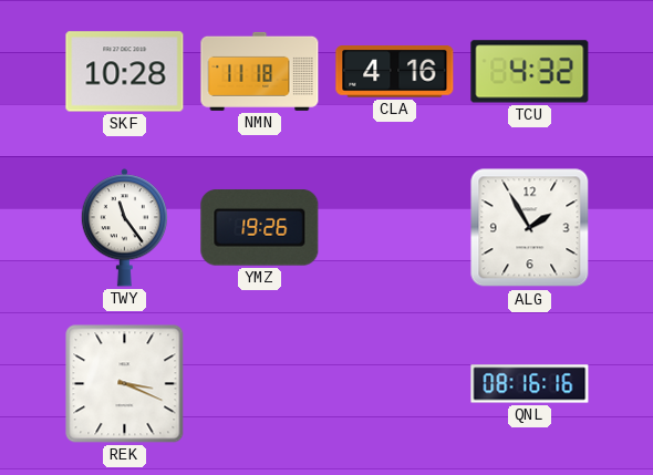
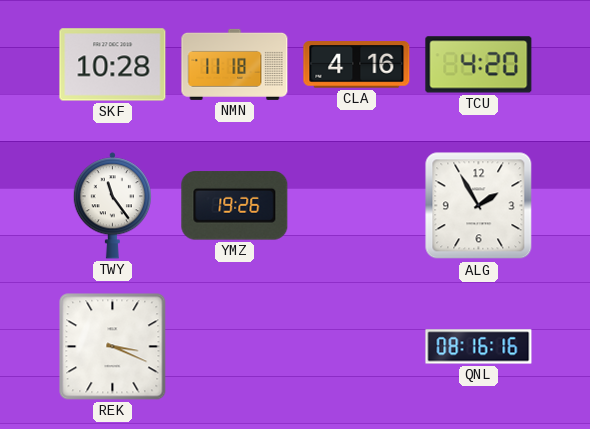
TCU: 4:32 -> 4:20 (479, 65)
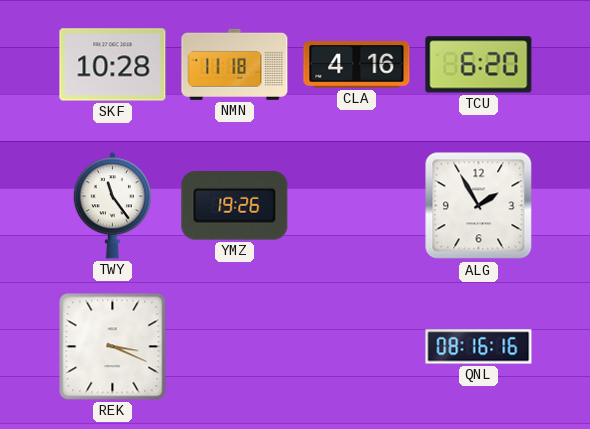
TCU: 4:20 -> 6:20 (479, 65)
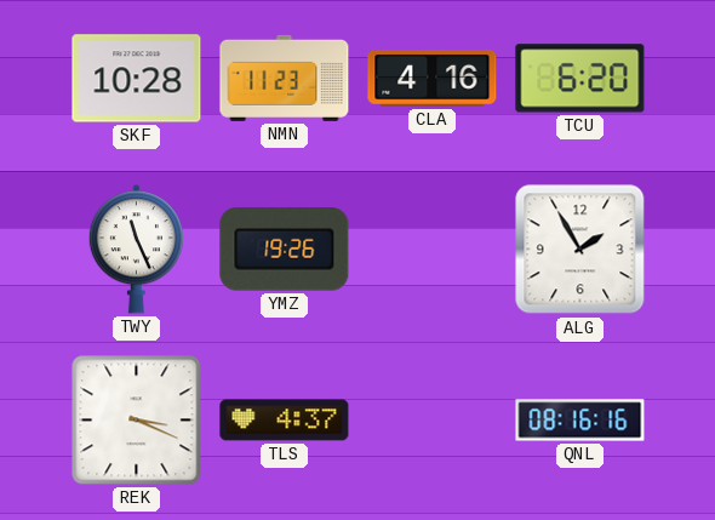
NMN: 11:18 -> 11:23 (285, 78)
TWY: 11:24 -> 11:26 (136, 250)
TLS: none -> 4:37 (285, 421)
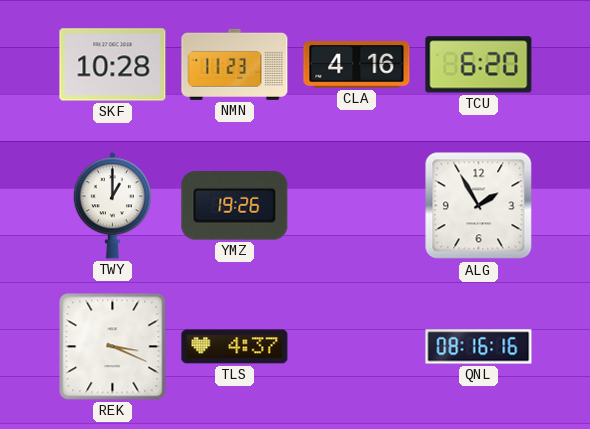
TWY: 11:26 -> 1:00 (112, 206)
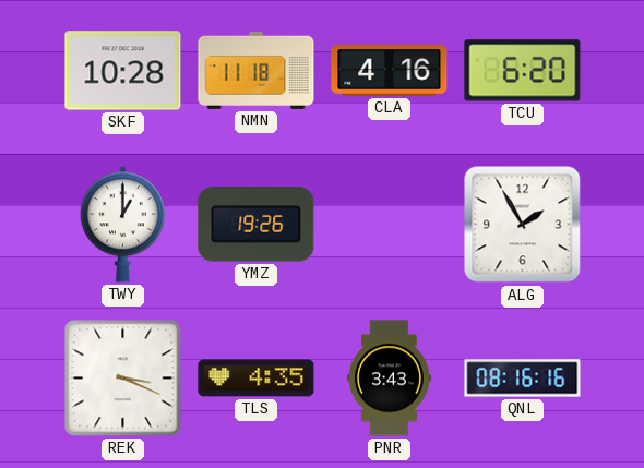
NMN: 11:23 -> 11:18 (257, 70)
TLS: 4:37 -> 4:35 (257, 379)
PNR: none -> 3:43 (389, 379)
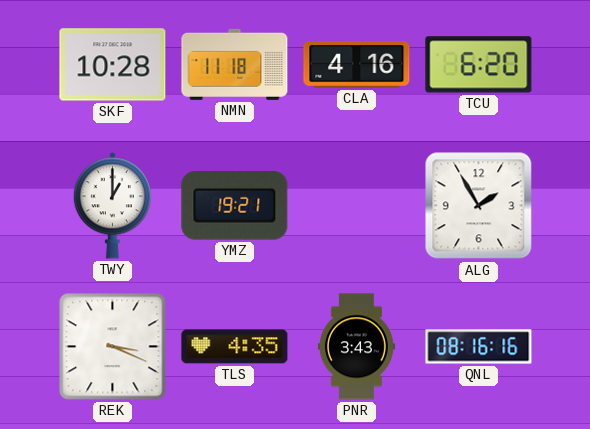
YMZ: 19:26 -> 19:21 (235, 206)
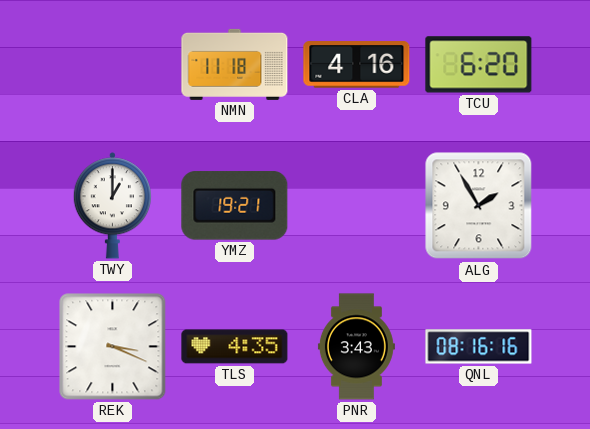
SKF: 10:28 -> none (113, 65)
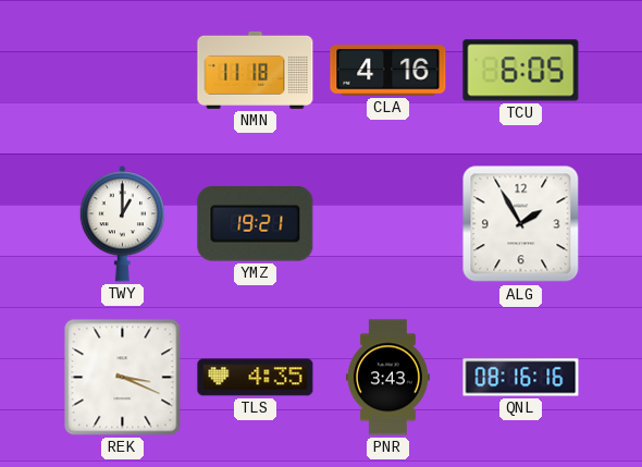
TCU: 6:20 -> 6:05 (521, 71)
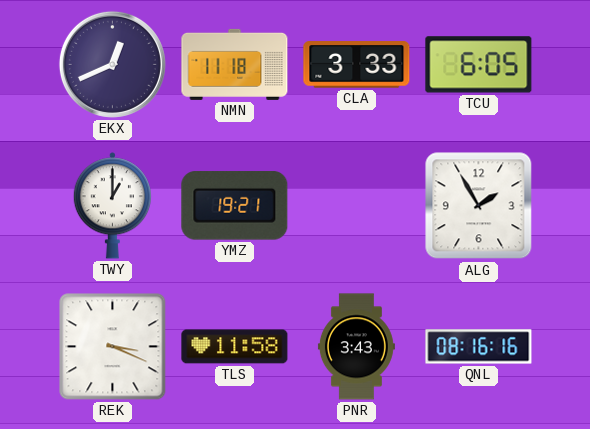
EKX: none -> 12:41 (112, 64)
CLA: 4:16 -> 3:33 (357, 65)
TLS: 4:35 -> 11:58 (235, 347)
